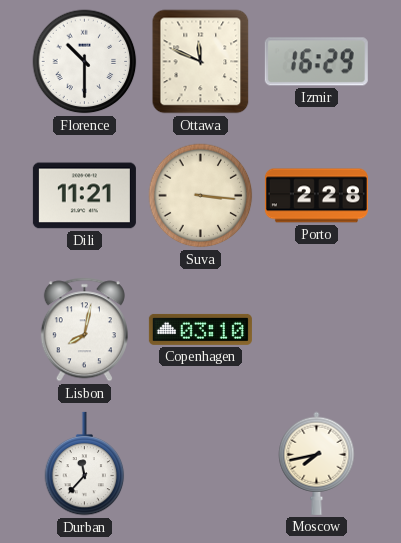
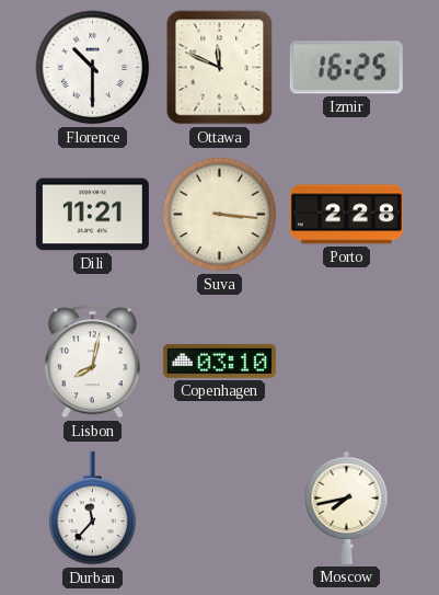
Izmir: 16:29 -> 16:25 (346, 68)
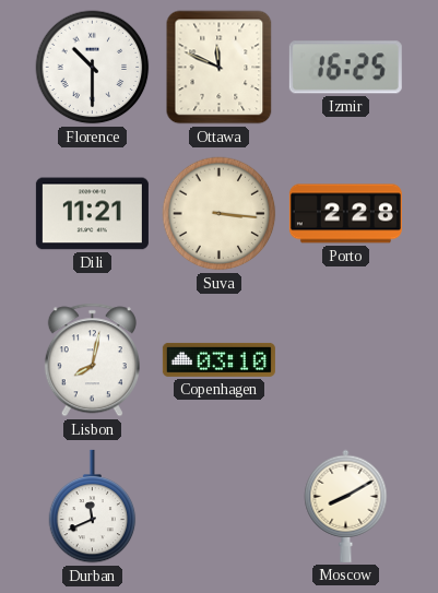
Durban: 11:37 -> 11:41 (93, 507)
Moscow: 7:43 -> 8:10 (346, 506)
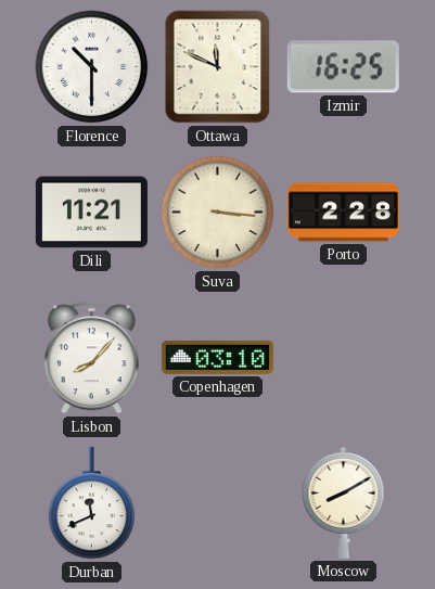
Lisbon: 8:02 -> 8:07 (91, 358)
